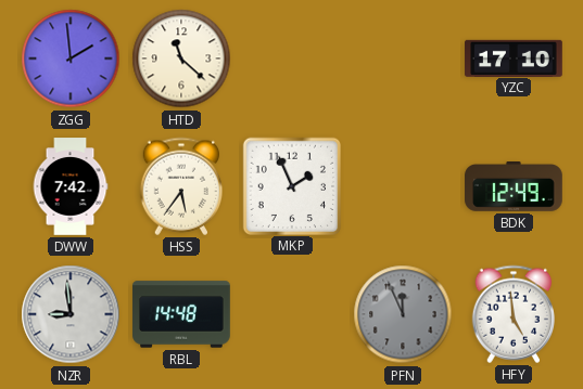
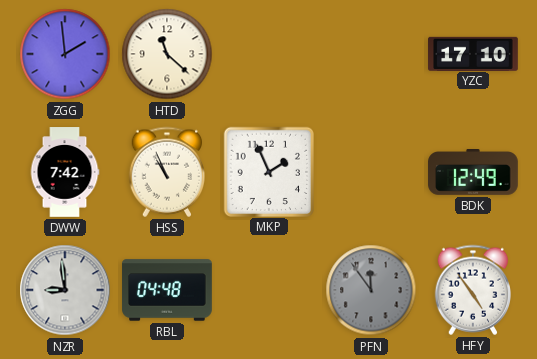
HSS: 5:36 -> 10:56 (166, 172)
RBL: 14:48 -> 04:48 (167, 290)
PFN: 11:56 -> 11:54 (371, 290)
HFY: 4:59 -> 4:54 (472, 290)
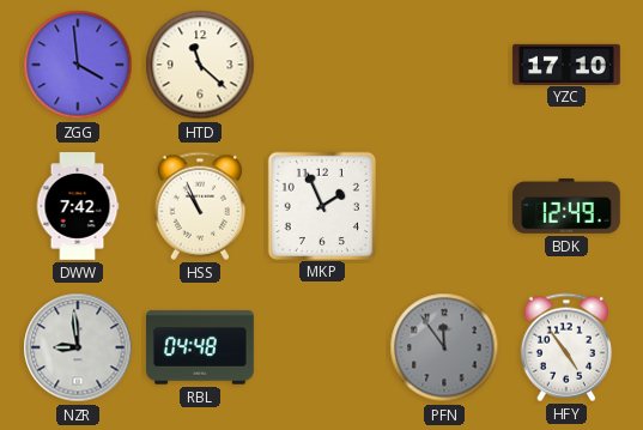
ZGG: 1:59 -> 3:59 (78, 65)
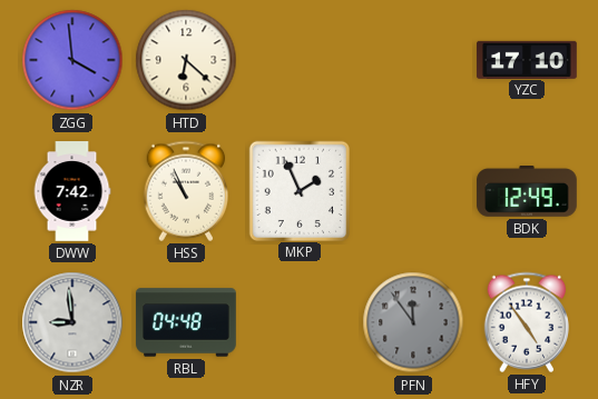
HTD: 11:22 -> 6:22 (186, 60)
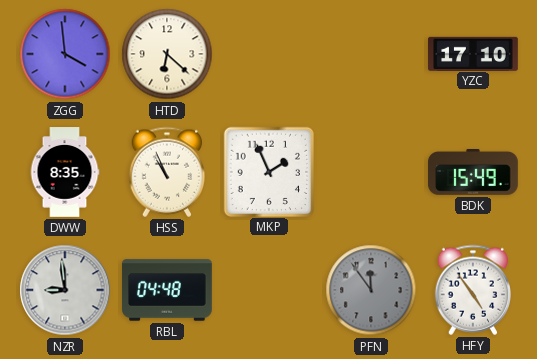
DWW: 7:42 -> 8:35 (65, 172)
BDK: 12:49 -> 15:49 (473, 173)
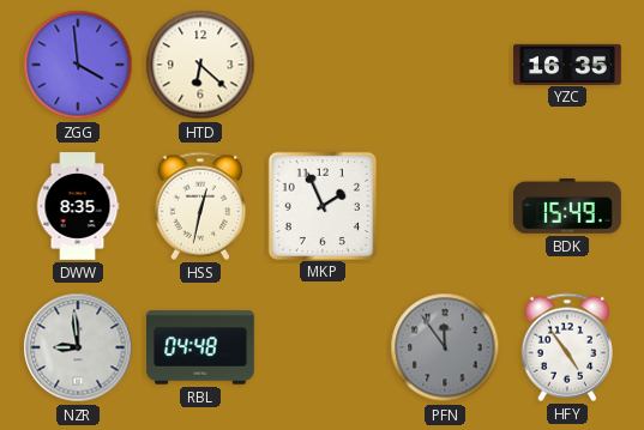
YZC: 17:10 -> 16:35 (567, 63)
HSS: 10:56 -> 12:32 (199, 206)
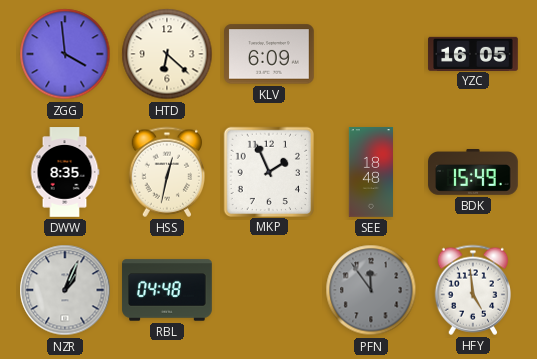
KLV: none -> 6:09 (270, 54)
YZC: 16:35 -> 16:05 (473, 53)
SEE: none -> 18:48 (370, 172)
NZR: 8:59 -> 1:04 (65, 290)
HFY: 4:54 -> 4:59 (472, 290)
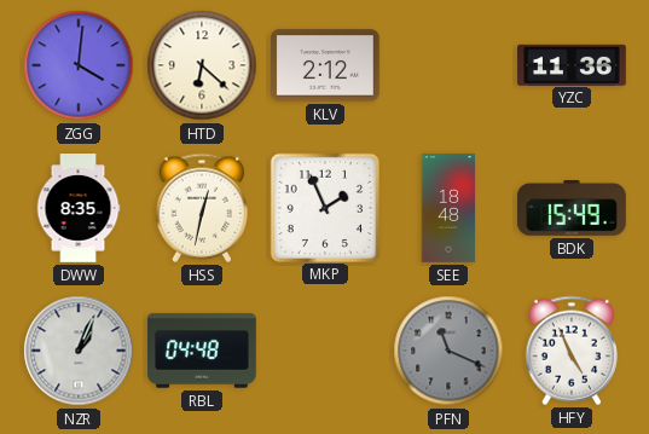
ZGG: 3:59 -> 4:01 (79, 65)
KLV: 6:09 -> 2:12 (326, 65)
YZC: 16:05 -> 11:36 (572, 64)
PFN: 11:54 -> 11:19 (448, 351)
HFY: 4:59 -> 4:56 (570, 351)
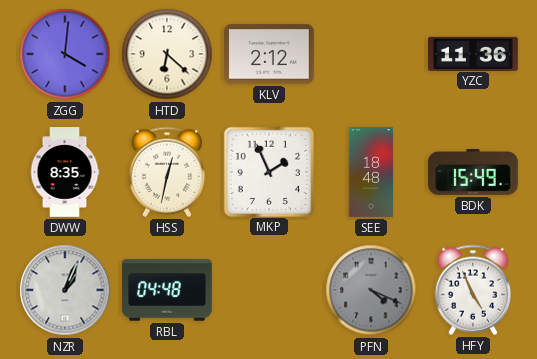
PFN: 11:19 -> 4:19 (371, 290)
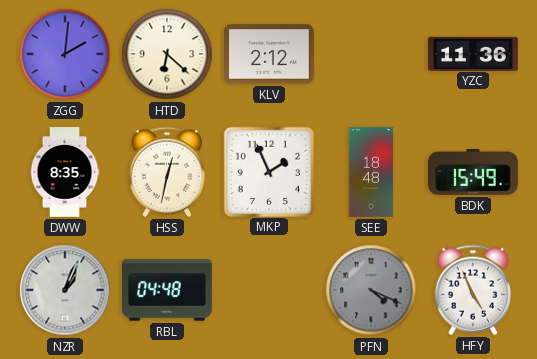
ZGG: 4:01 -> 2:01 (65, 54)
